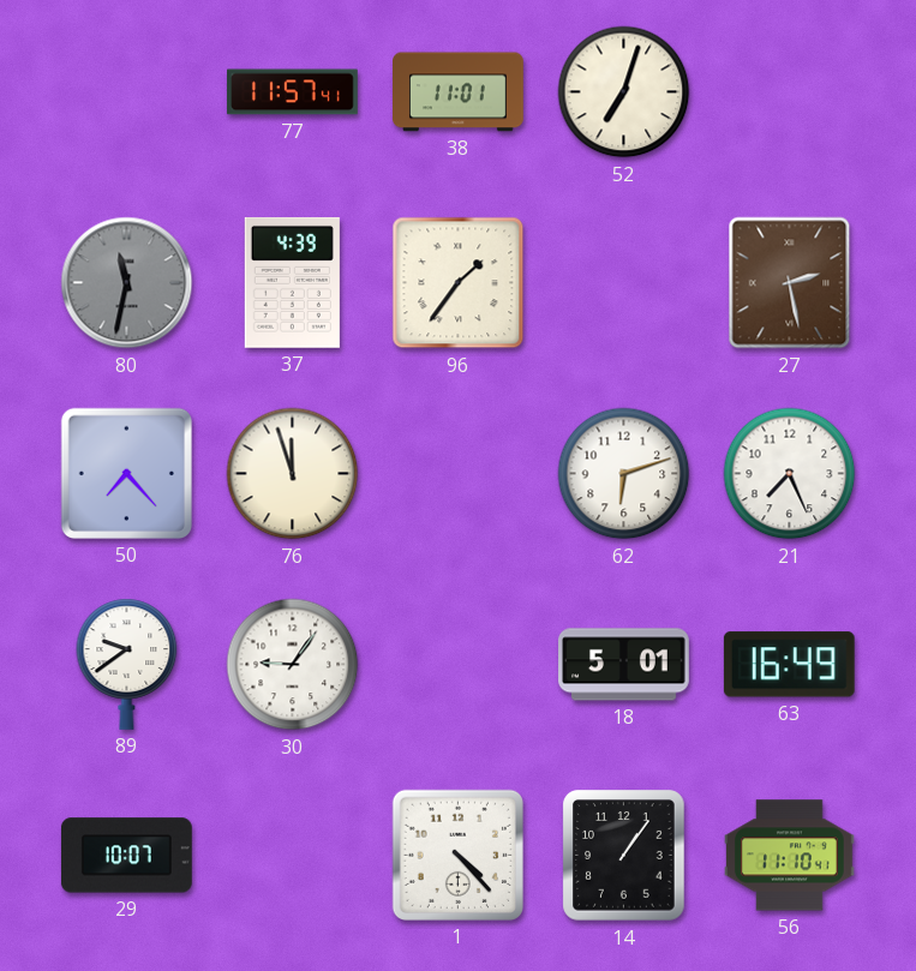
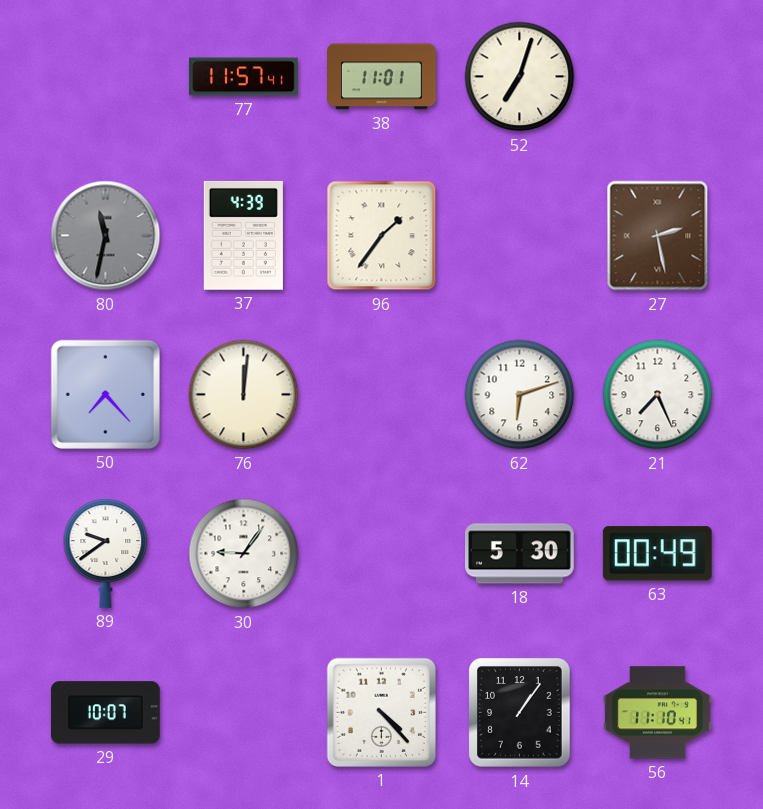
76: 11:57 -> 12:01 (244, 395)
18: 5:01 -> 5:30 (520, 554)
63: 16:49 -> 00:49 (657, 554)
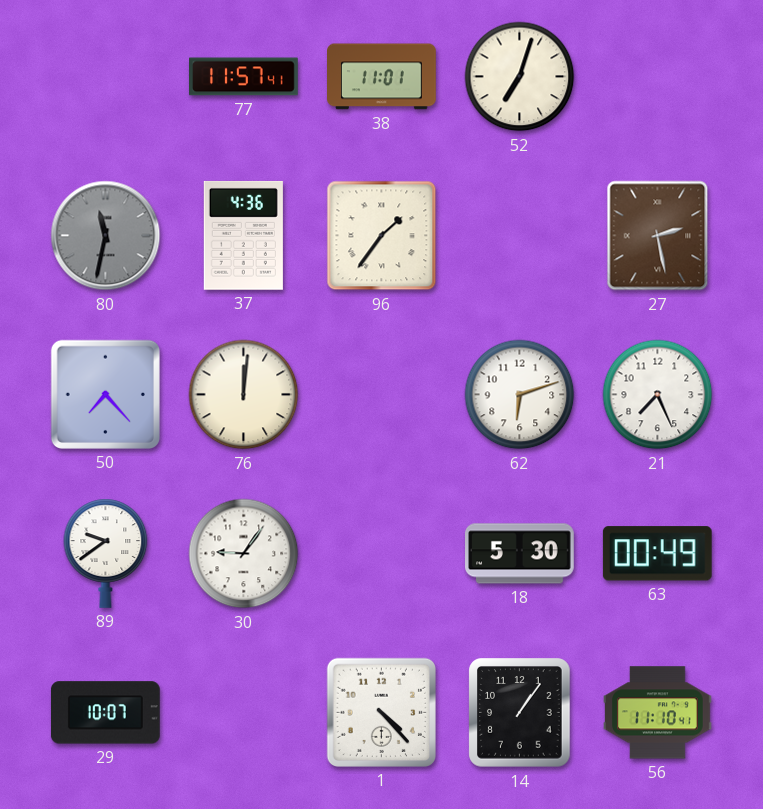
37: 4:39 -> 4:36 (243, 235)
